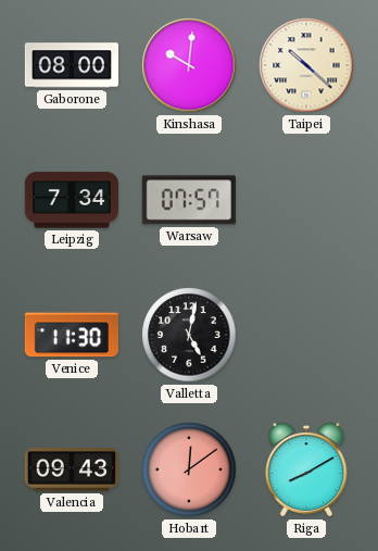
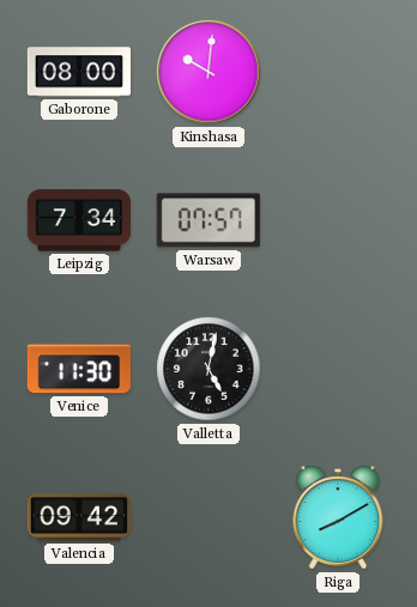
Taipei: 10:22 -> none (306, 65)
Valencia: 09:43 -> 09:42 (79, 517)
Hobart: 12:09 -> none (189, 469)
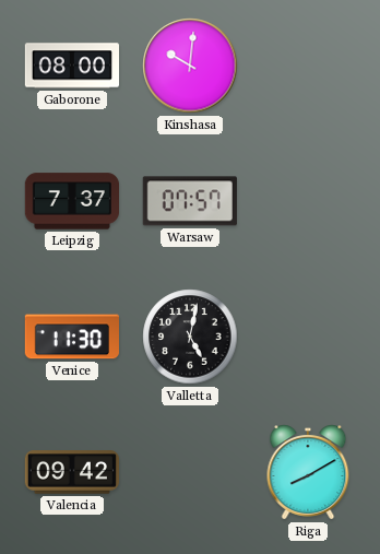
Leipzig: 7:34 -> 7:37 (71, 201)
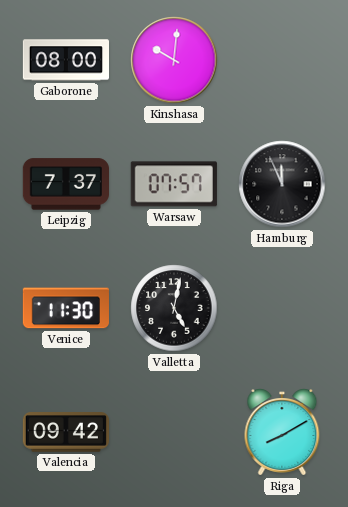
Hamburg: none -> 11:56 (282, 184)
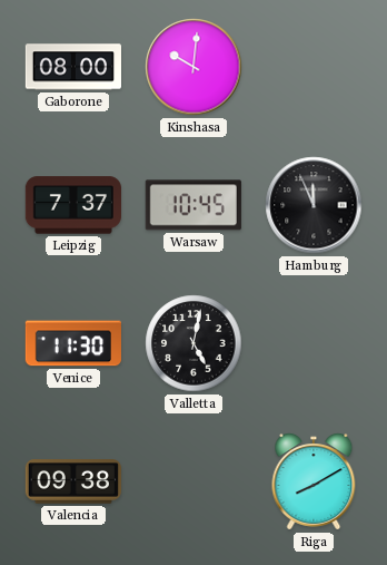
Warsaw: 07:57 -> 10:45 (193, 205)
Valencia: 09:42 -> 09:38 (73, 481)
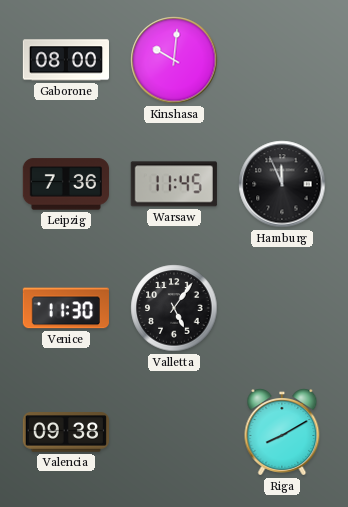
Leipzig: 7:37 -> 7:36 (65, 184)
Warsaw: 10:45 -> 11:45 (174, 184)
Valletta: 5:02 -> 5:06 (174, 308)
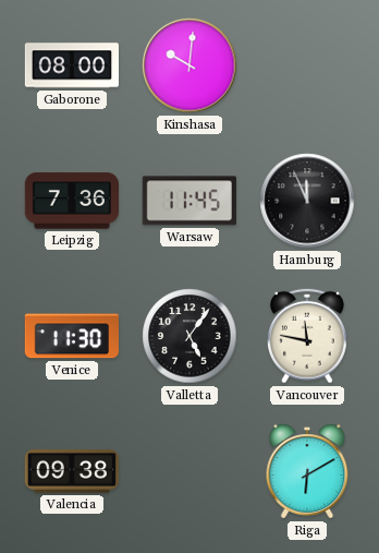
Vancouver: none -> 11:47 (307, 336)
Riga: 8:10 -> 6:10 (307, 471)
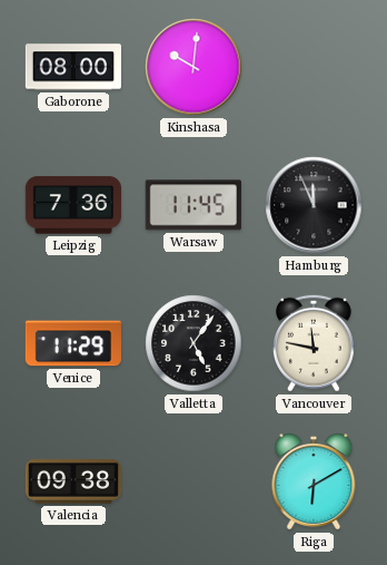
Venice: 11:30 -> 11:29 (73, 343)
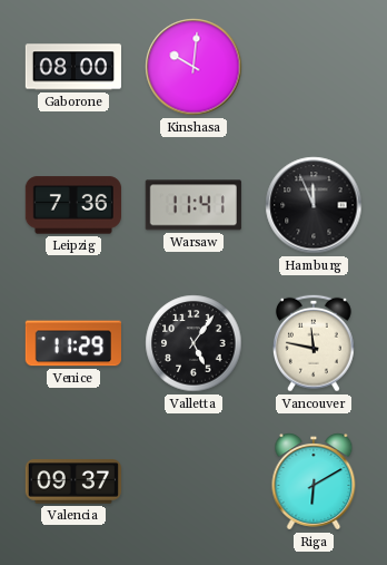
Warsaw: 11:45 -> 11:41 (193, 205)
Valencia: 09:38 -> 09:37 (73, 481)
